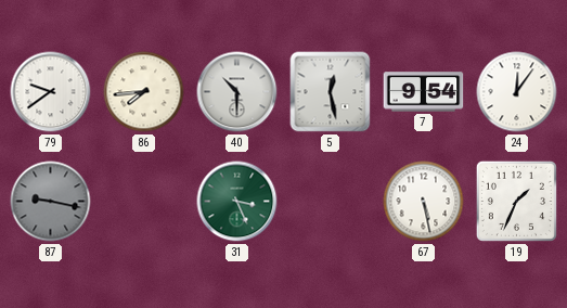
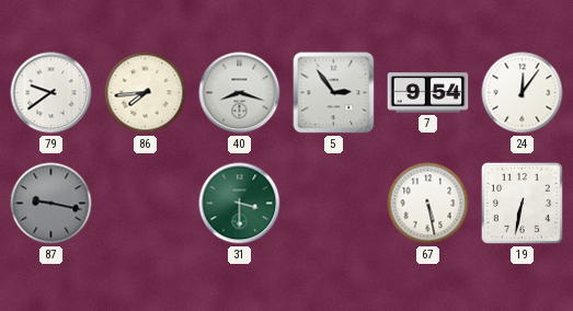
40: 10:30 -> 8:18 (240, 93)
5: 12:28 -> 2:54 (334, 93)
31: 3:26 -> 3:30 (240, 204)
19: 1:34 -> 6:32 (522, 203)
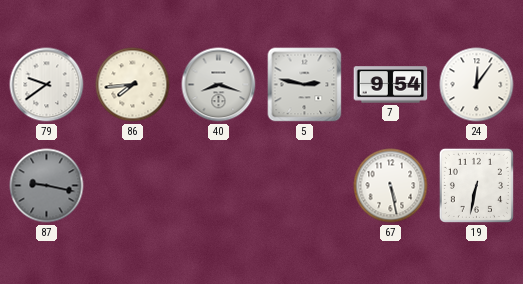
5: 2:54 -> 2:47 (305, 85)
31: 3:30 -> none (240, 204)
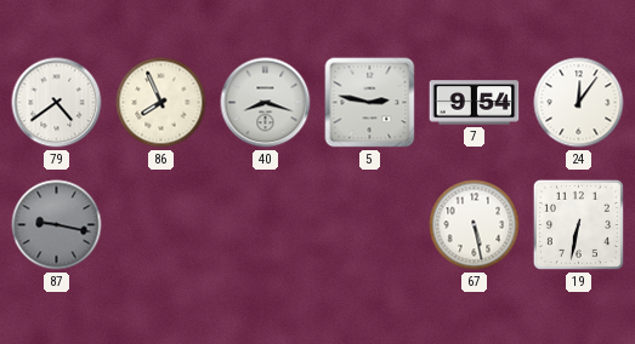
79: 9:39 -> 4:39 (57, 103)
86: 7:44 -> 7:56 (161, 103)
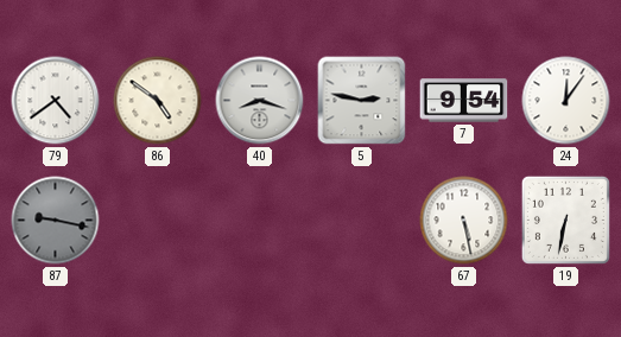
86: 7:56 -> 4:51 (158, 101)
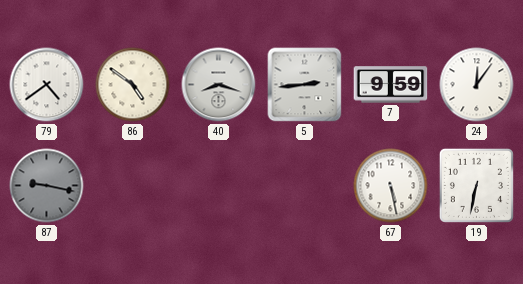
5: 2:47 -> 2:44 (305, 85)
7: 9:54 -> 9:59 (391, 85)
